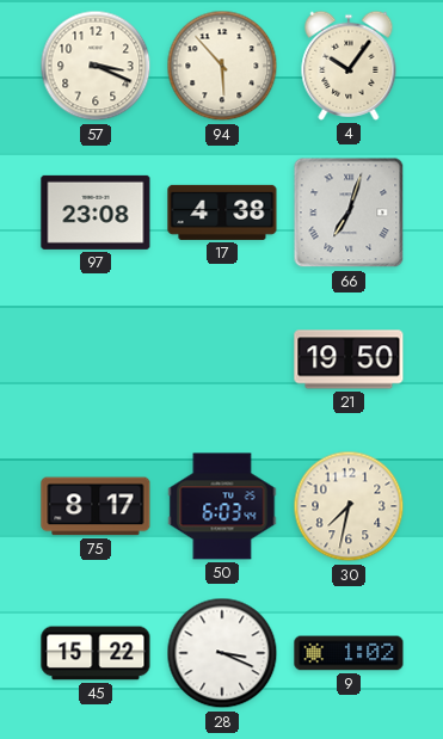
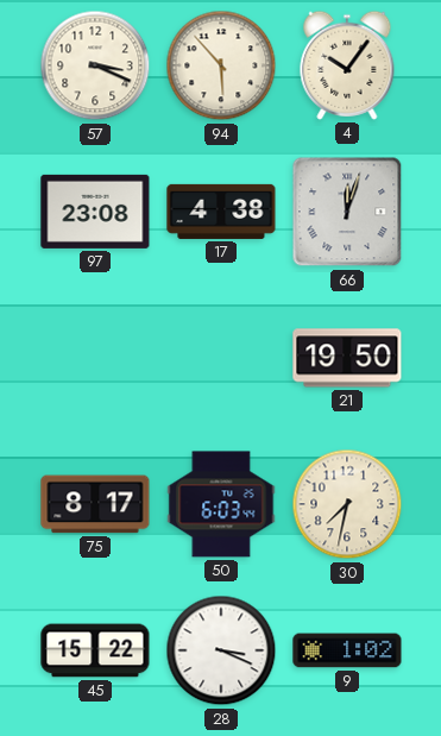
66: 7:03 -> 12:03 (347, 212)
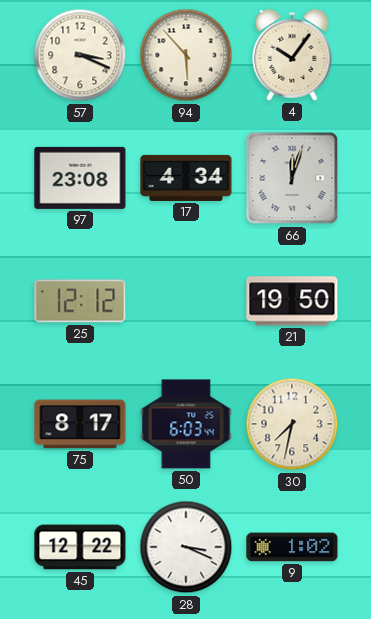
17: 4:38 -> 4:34 (186, 178)
25: none -> 12:12 (80, 301)
45: 15:22 -> 12:22 (80, 547)
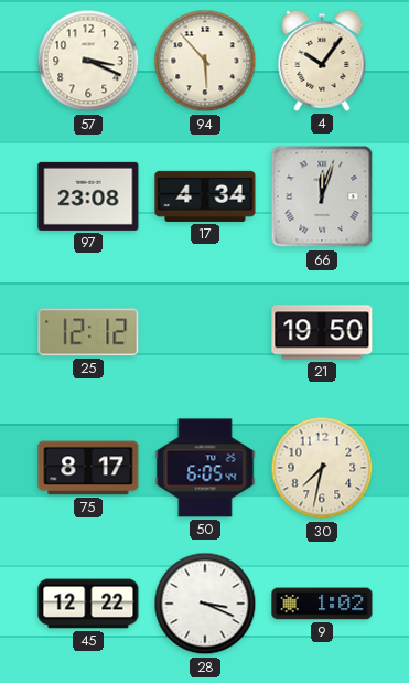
50: 6:03 -> 6:05 (205, 468)
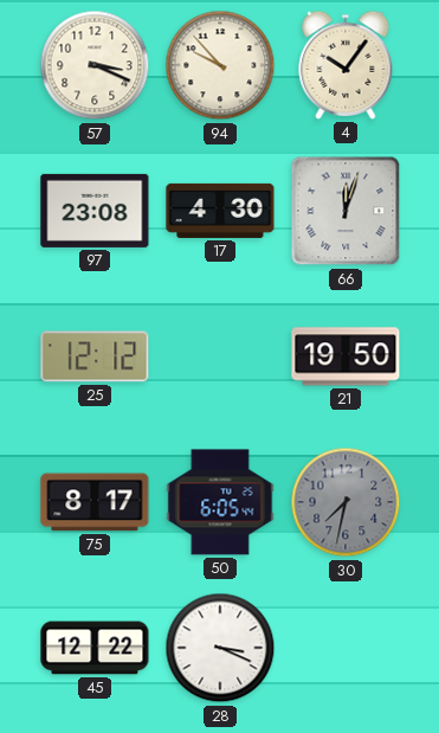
94: 5:53 -> 9:53 (220, 65)
17: 4:34 -> 4:30 (220, 211)
30 dial: cream -> grey (346, 502)
9: 1:02 -> none (322, 604)
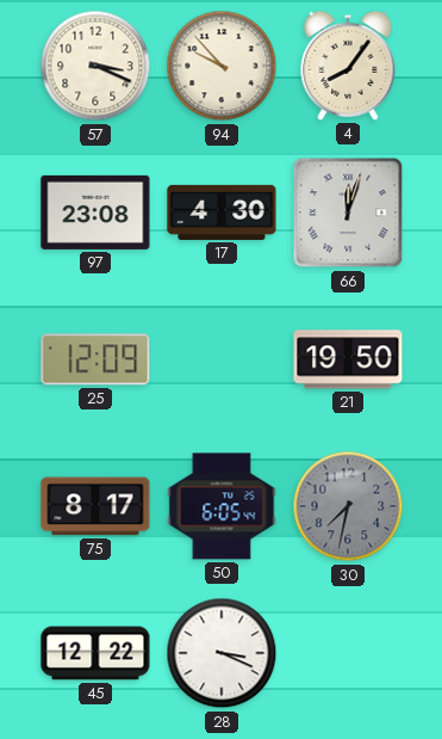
4: 10:06 -> 8:06 (348, 66)
25: 12:12 -> 12:09 (95, 359)
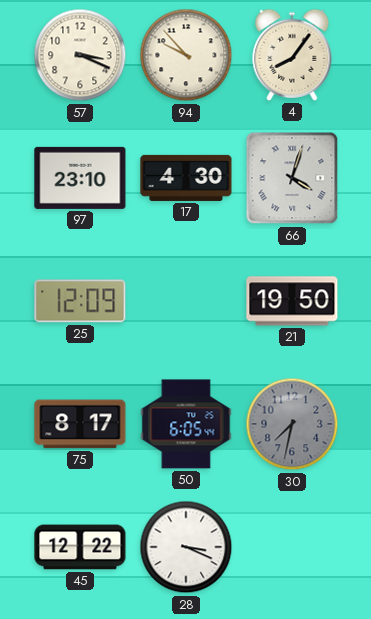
97: 23:08 -> 23:10 (80, 178)
66: 12:03 -> 4:03 (292, 178)
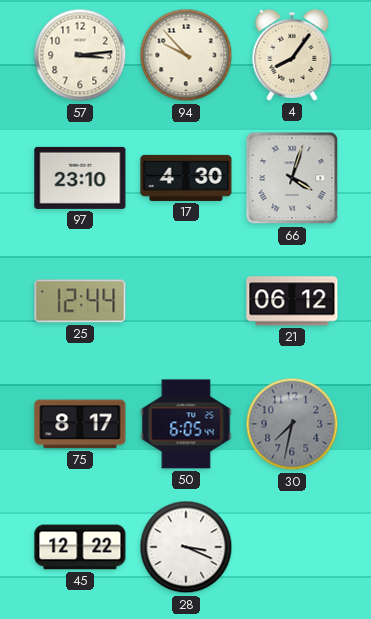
57: 3:19 -> 3:14 (80, 55)
25: 12:09 -> 12:44 (80, 301)
21: 19:50 -> 06:12 (292, 301)
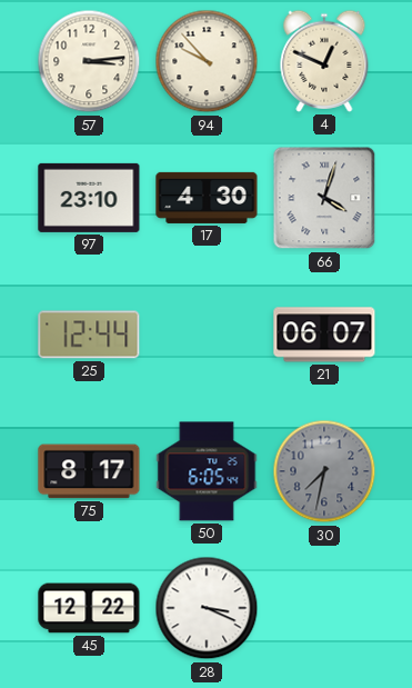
4: 8:06 -> 12:49 (324, 61)
21: 06:12 -> 06:07 (324, 335)
